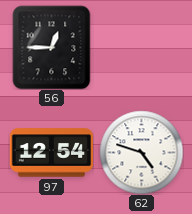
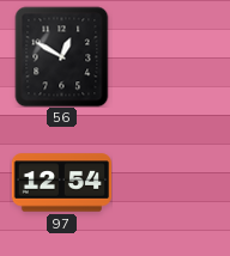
56: 12:45 -> 12:50 (62, 56)
62: 4:48 -> none (141, 152)
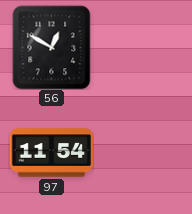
97: 12:54 -> 11:54 (51, 153)
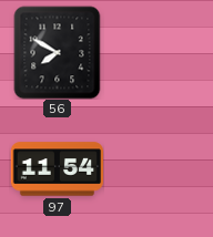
56: 12:50 -> 7:50 (58, 52)
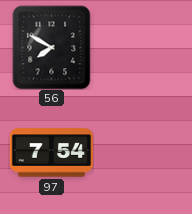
97: 11:54 -> 7:54 (51, 153)
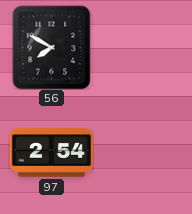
97: 7:54 -> 2:54 (51, 153)
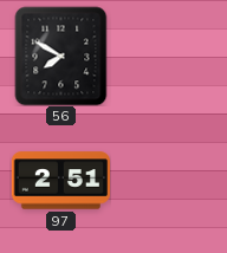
97: 2:54 -> 2:51 (60, 181)
